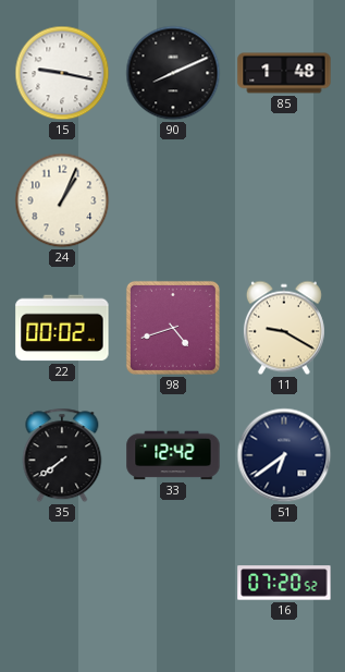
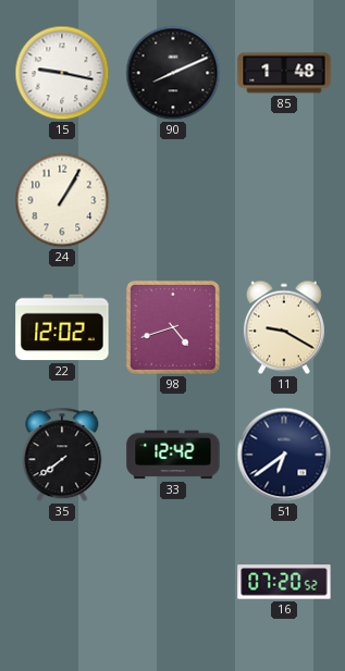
24: 1:04 -> 1:05 (62, 200)
22: 00:02 -> 12:02 (62, 327)
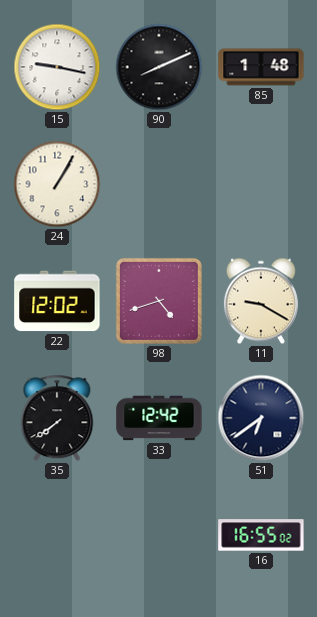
16: 07:20 -> 16:55 (261, 535)
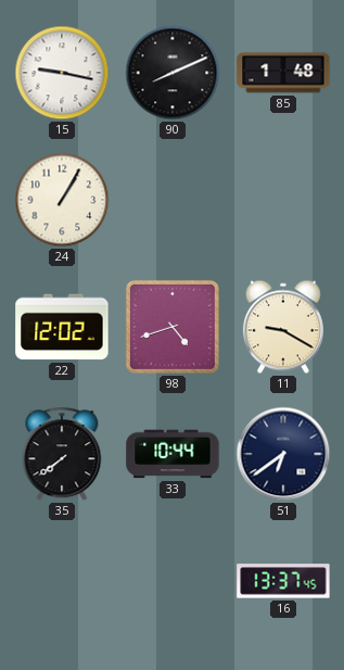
33: 12:42 -> 10:44 (173, 454)
16: 16:55 -> 13:37 (283, 581)
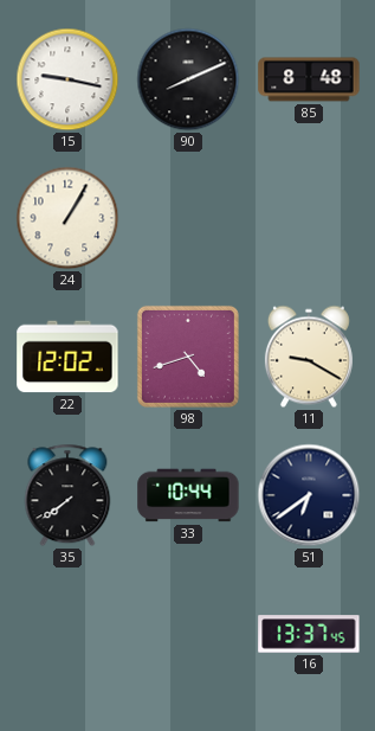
85: 1:48 -> 8:48 (309, 79)
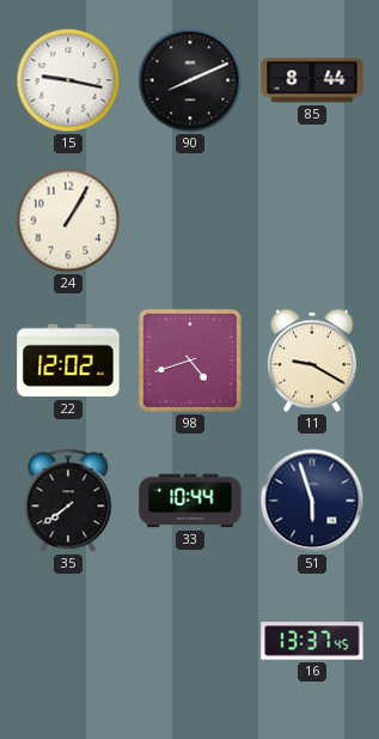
85: 8:48 -> 8:44 (312, 80)
51: 6:39 -> 5:57 (312, 501)
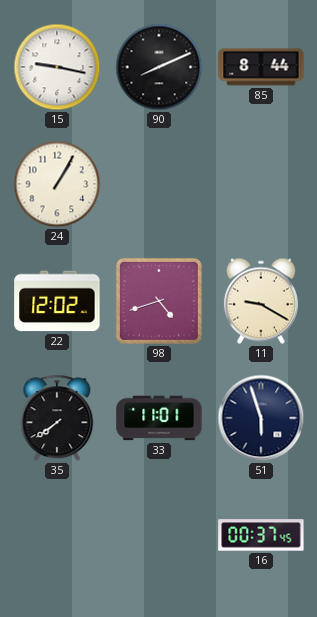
33: 10:44 -> 11:01 (159, 418)
16: 13:37 -> 00:37 (261, 535)
